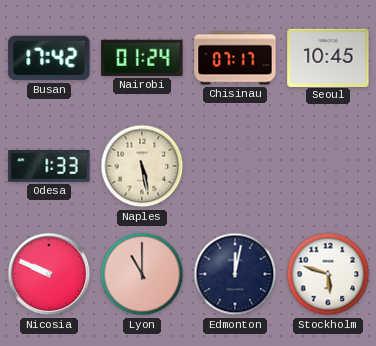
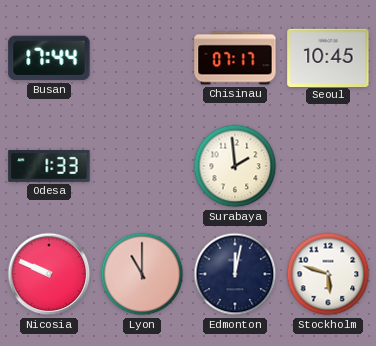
Busan: 17:42 -> 17:44 (49, 58)
Nairobi: 01:24 -> none (142, 58)
Naples: 5:28 -> none (142, 166)
Surabaya: none -> 1:59 (235, 166)
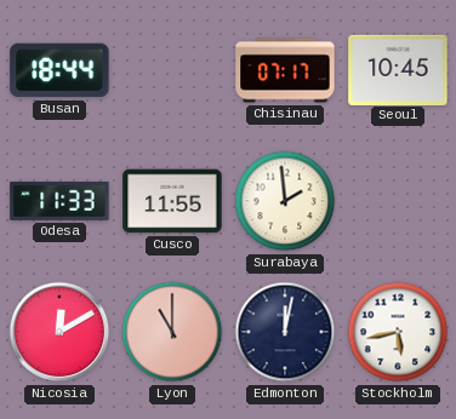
Busan: 17:44 -> 18:44 (59, 70)
Odesa: 1:33 -> 11:33 (59, 201)
Cusco: none -> 11:55 (172, 201)
Nicosia: 9:49 -> 12:10 (59, 332)
Stockholm: 5:48 -> 5:43 (398, 332)
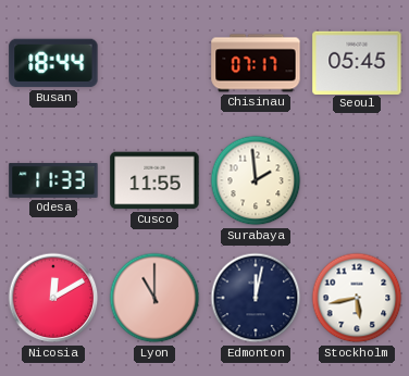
Seoul: 10:45 -> 05:45 (357, 62)
